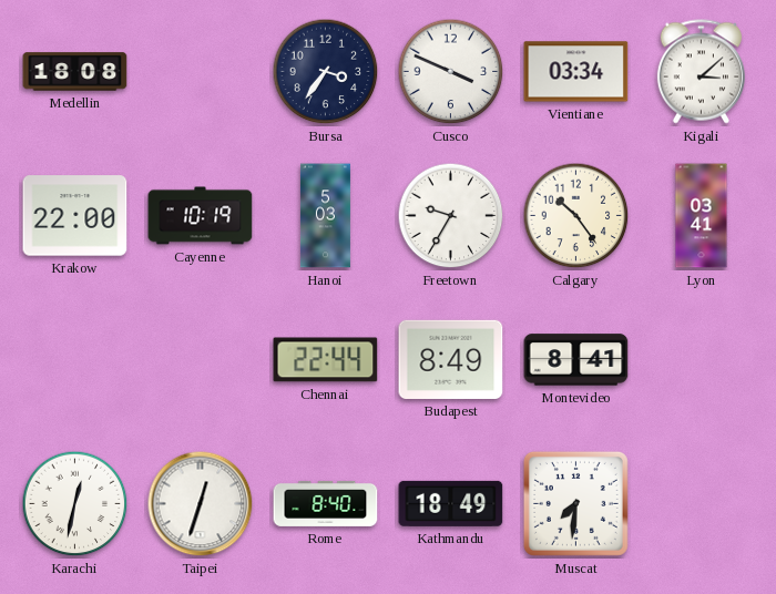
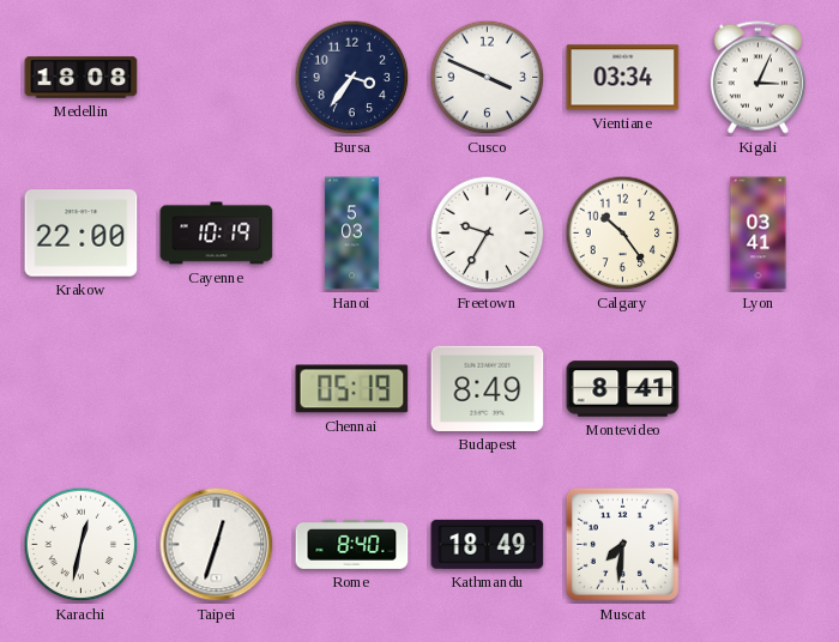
Kigali: 3:08 -> 3:04 (757, 78)
Chennai: 22:44 -> 05:19 (352, 389)
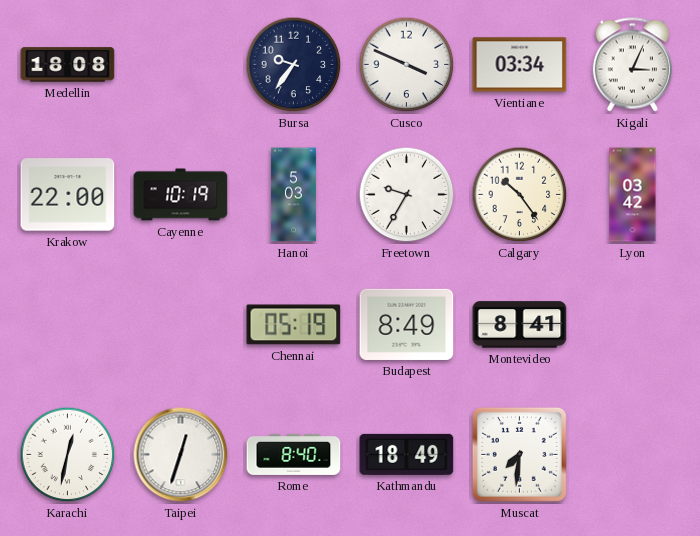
Bursa: 3:36 -> 9:36 (294, 65)
Lyon: 03:41 -> 03:42 (633, 195)
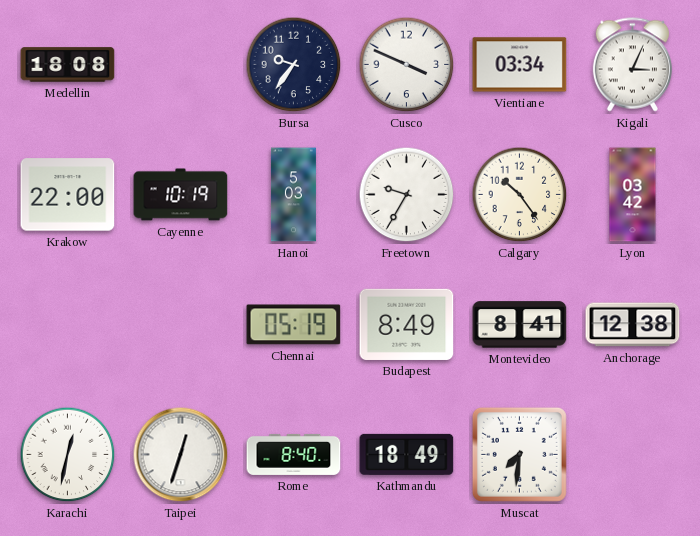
Anchorage: none -> 12:38 (633, 325)
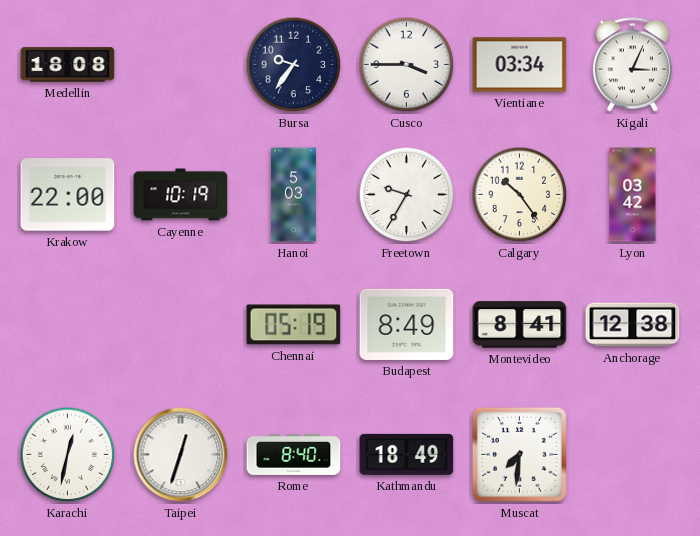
Cusco: 3:49 -> 3:45 (407, 65)
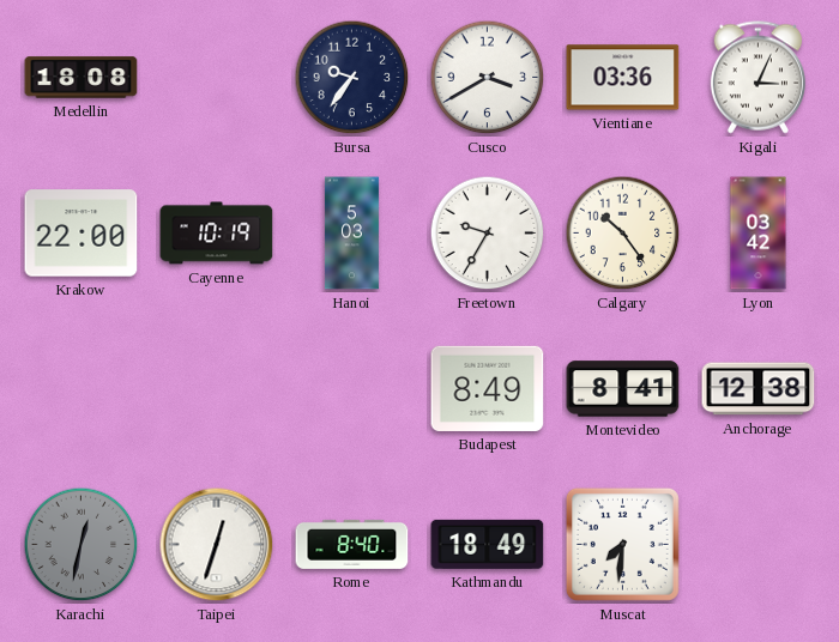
Cusco: 3:45 -> 3:40 (488, 78)
Vientiane: 03:34 -> 03:36 (623, 78)
Chennai: 05:19 -> none (294, 325)
Karachi dial: white -> grey (82, 545)
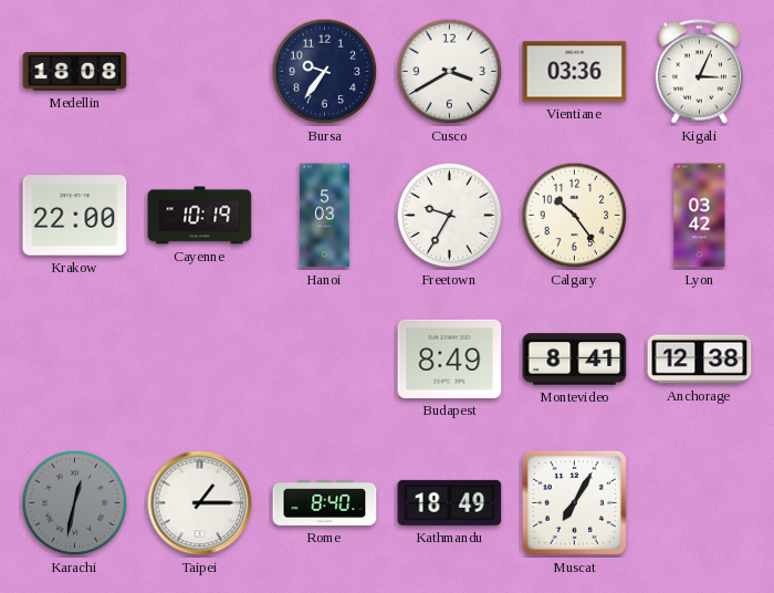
Taipei: 12:33 -> 1:15 (200, 503)
Muscat: 7:31 -> 7:05 (574, 502)
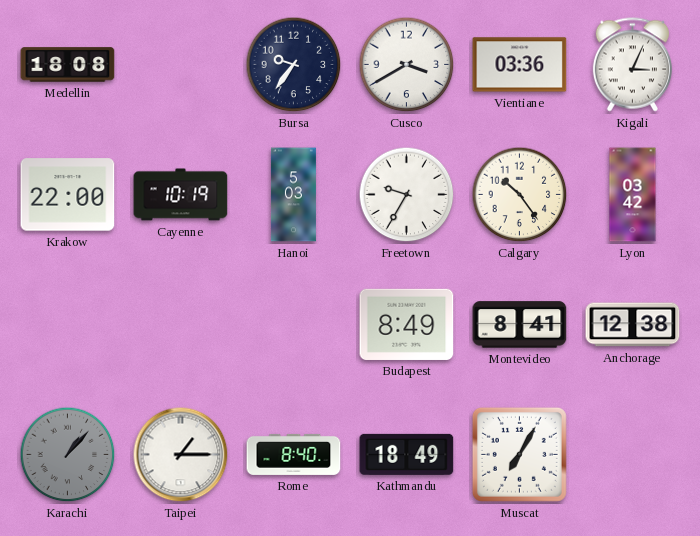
Karachi: 12:32 -> 1:07 (68, 455)
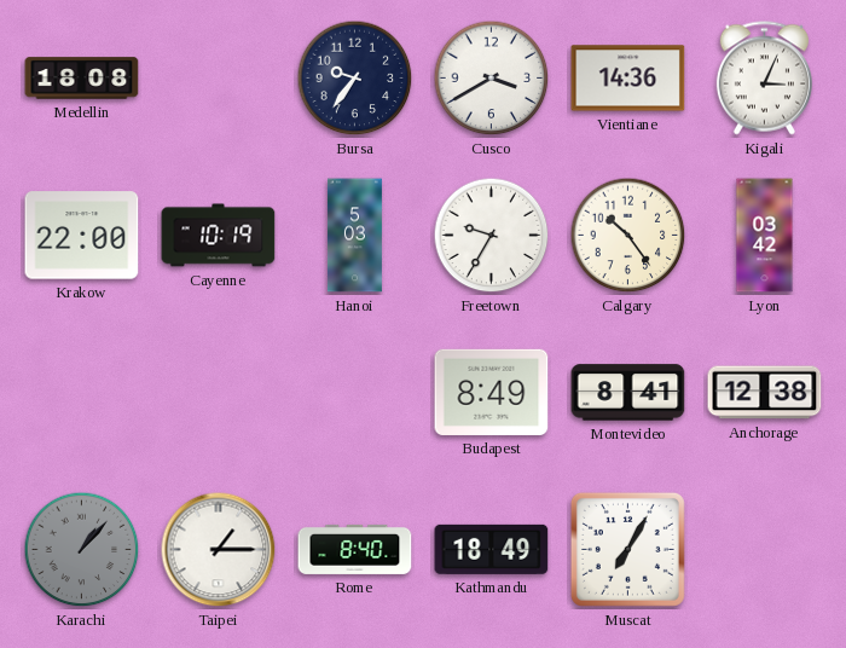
Vientiane: 03:36 -> 14:36 (628, 79)
